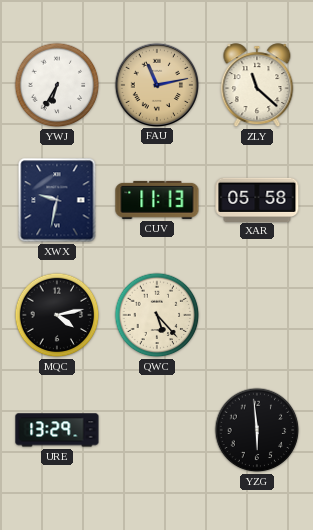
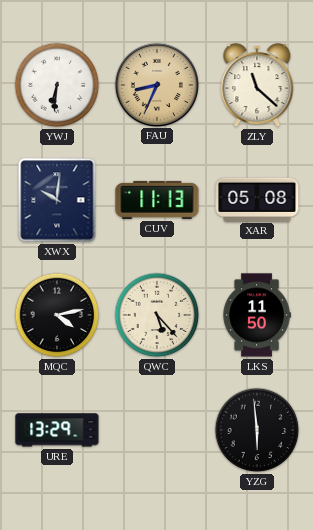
YWJ: 6:35 -> 6:31 (57, 85)
FAU: 11:13 -> 8:34 (156, 84)
XWX: 9:32 -> 10:01 (57, 200)
XAR: 05:58 -> 05:08 (257, 199)
LKS: none -> 11:50 (257, 315)
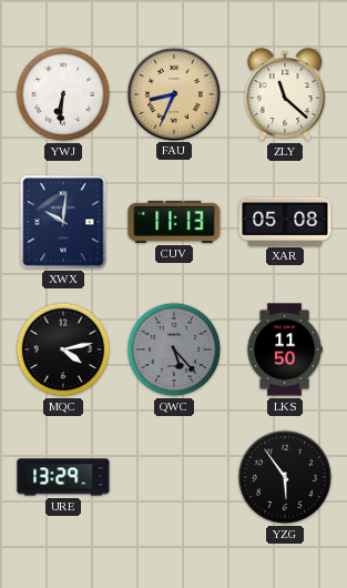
QWC dial: cream -> grey (174, 349)
YZG: 5:59 -> 5:54 (285, 477)
